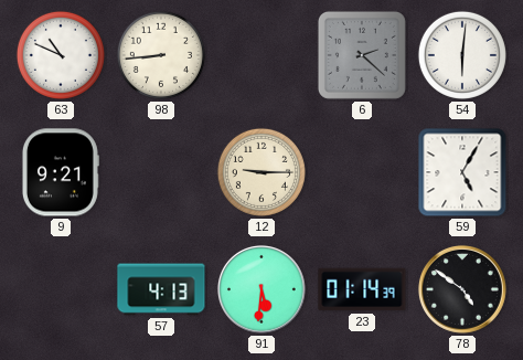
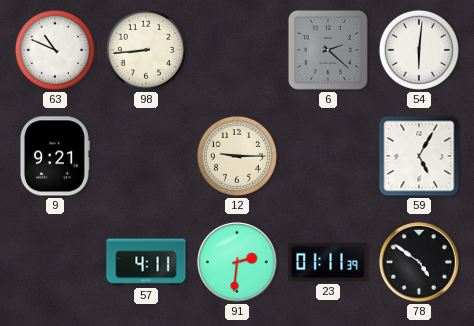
57: 4:13 -> 4:11 (146, 262)
91: 5:31 -> 2:31 (237, 262)
23: 01:14 -> 01:11 (328, 262)
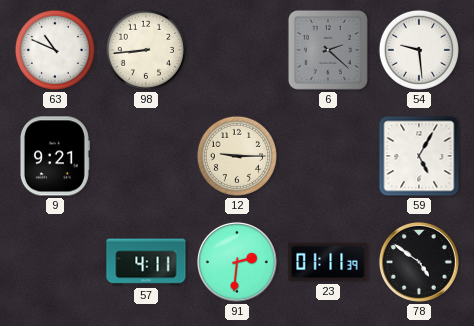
54: 6:01 -> 9:29 (419, 50)
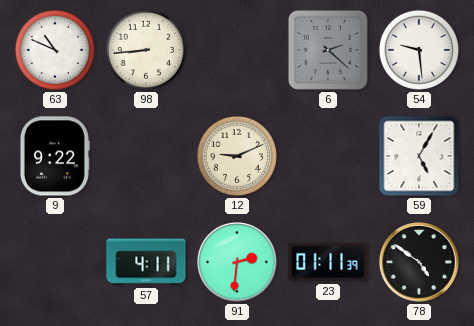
9: 9:21 -> 9:22 (54, 156)
12: 9:15 -> 9:11 (237, 156)
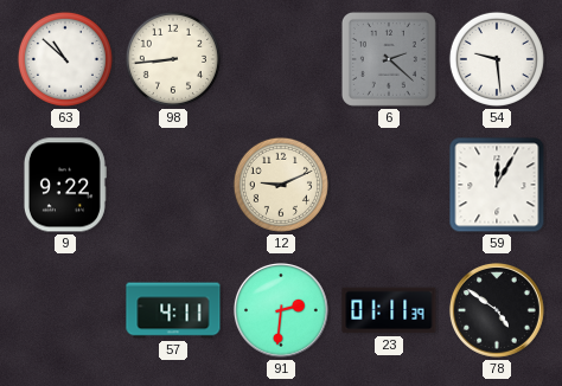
63: 10:49 -> 10:52 (65, 59)
59: 5:05 -> 12:05 (497, 185)
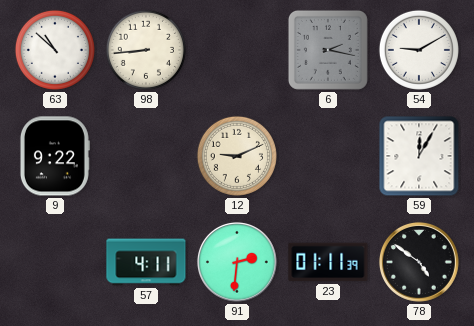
6: 2:22 -> 2:17 (328, 50)
54: 9:29 -> 9:10 (419, 50)
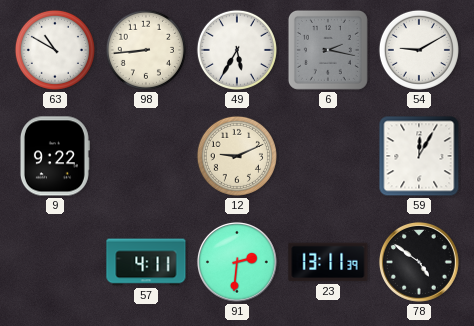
63: 10:52 -> 10:50 (55, 50)
49: none -> 5:35 (237, 50)
23: 01:11 -> 13:11 (328, 262)
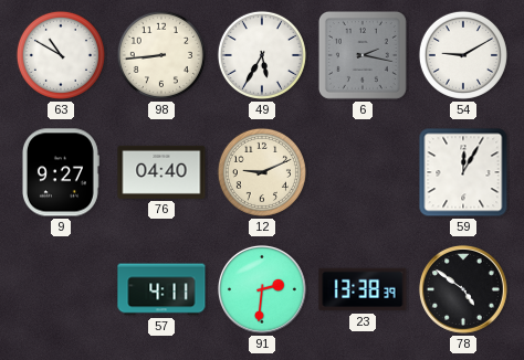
9: 9:22 -> 9:27 (60, 172)
76: none -> 04:40 (161, 172)
23: 13:11 -> 13:38 (363, 289)
